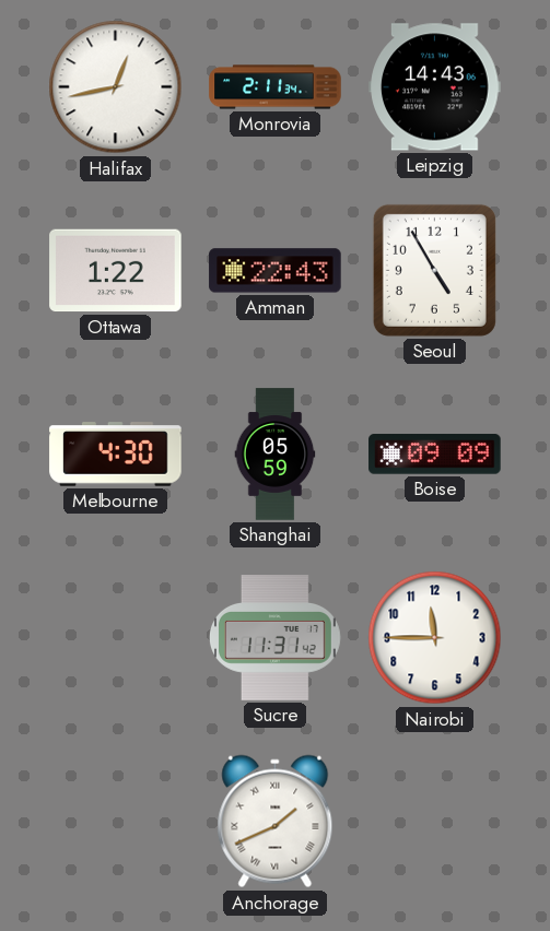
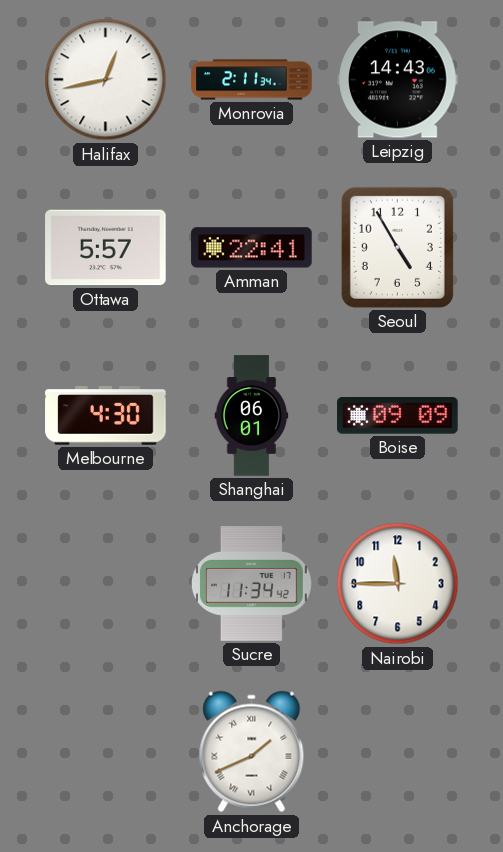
Ottawa: 1:22 -> 5:57 (106, 248)
Amman: 22:43 -> 22:41 (252, 248)
Shanghai: 05:59 -> 06:01 (252, 416)
Sucre: 11:31 -> 11:34 (251, 584)
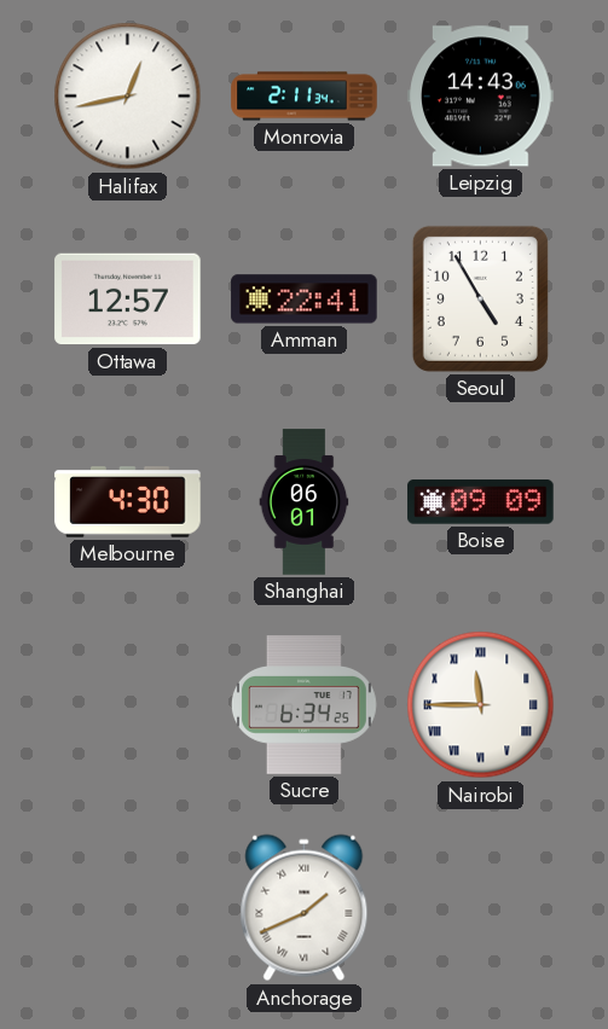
Ottawa: 5:57 -> 12:57 (128, 300)
Sucre: 11:34 -> 6:34 (303, 705)
Nairobi numerals: Arabic -> Roman (481, 705)
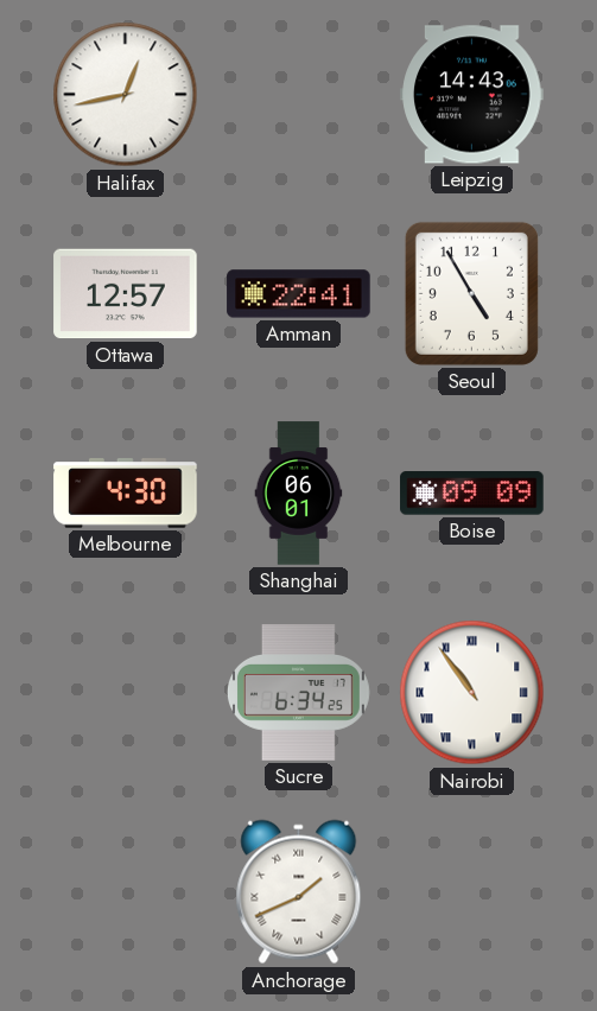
Monrovia: 2:11 -> none (305, 97)
Nairobi: 11:45 -> 10:54 (472, 693)
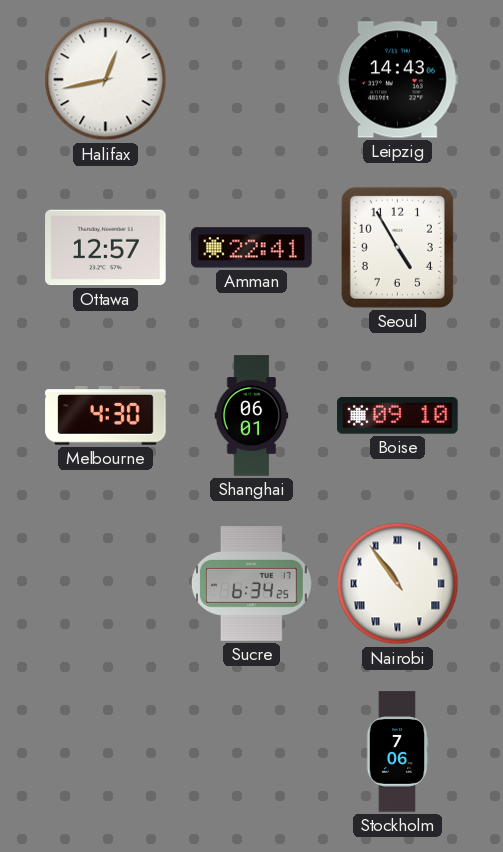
Boise: 09:09 -> 09:10 (398, 416)
Anchorage: 1:41 -> none (299, 892)
Stockholm: none -> 7:06 (397, 752)
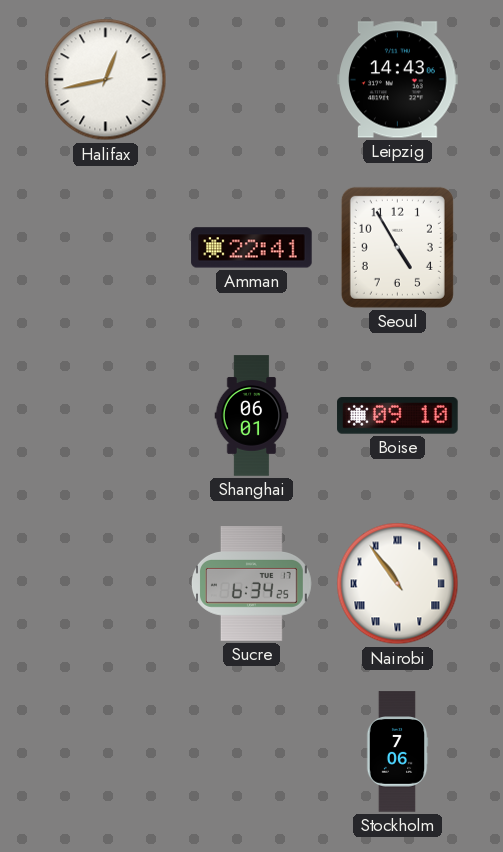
Ottawa: 12:57 -> none (106, 248)
Melbourne: 4:30 -> none (106, 416)
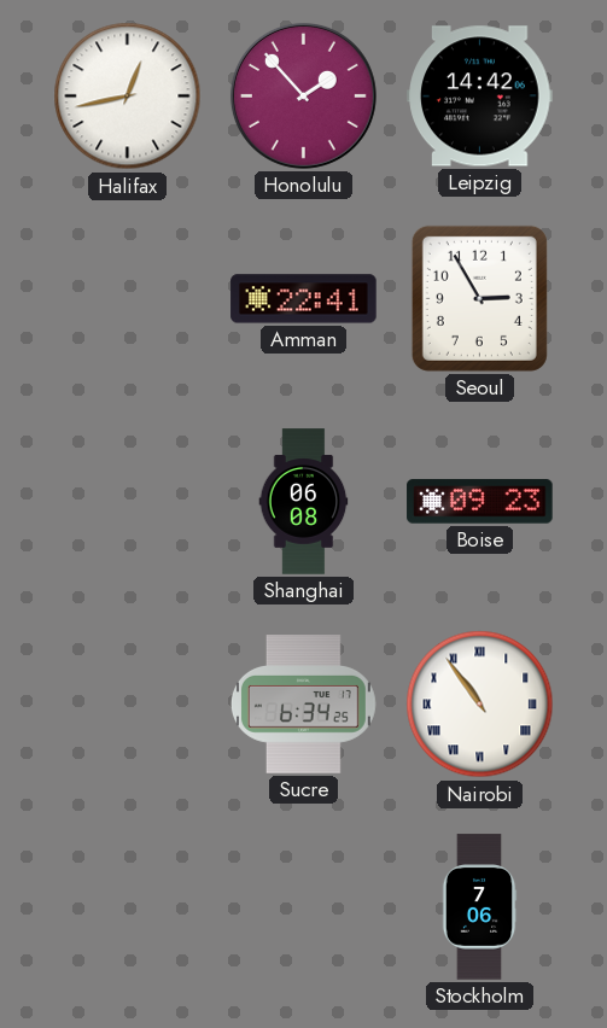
Honolulu: none -> 1:53 (303, 95)
Leipzig: 14:43 -> 14:42 (480, 97)
Seoul: 4:55 -> 2:55 (479, 298)
Shanghai: 06:01 -> 06:08 (304, 502)
Boise: 09:10 -> 09:23 (480, 502)
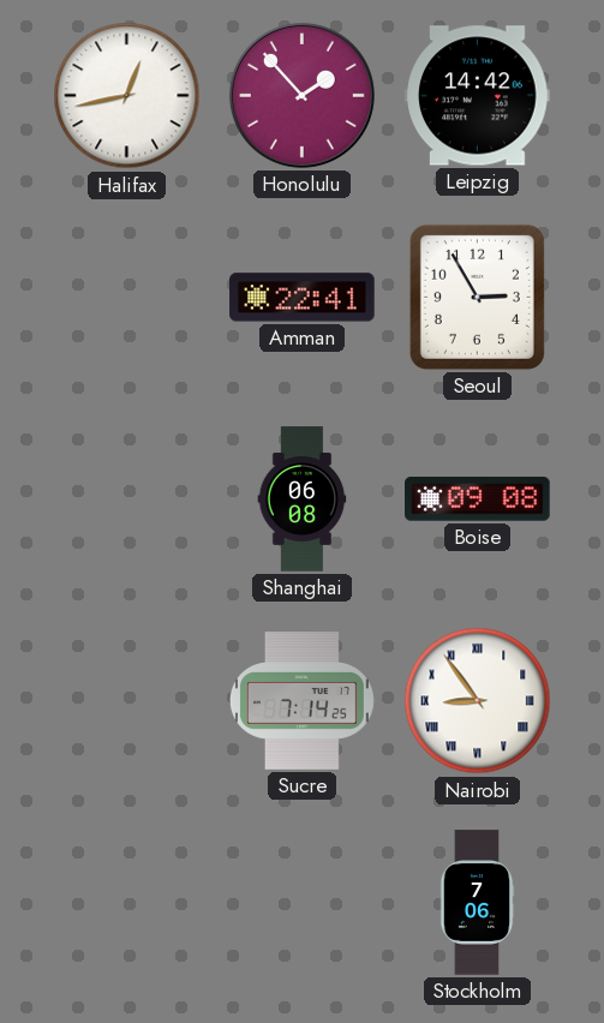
Boise: 09:23 -> 09:08 (478, 499)
Sucre: 6:34 -> 7:14 (301, 701)
Nairobi: 10:54 -> 8:54 (478, 701)
